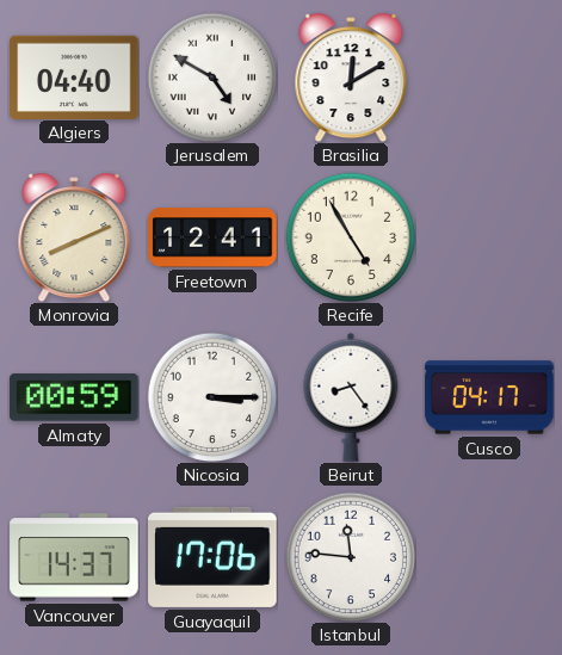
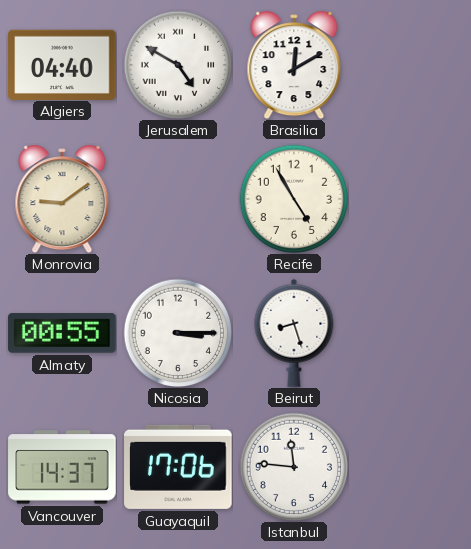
Monrovia: 8:11 -> 9:09 (62, 199)
Freetown: 12:41 -> none (212, 237)
Almaty: 00:59 -> 00:55 (62, 333)
Beirut: 8:24 -> 8:27 (294, 333)
Cusco: 04:17 -> none (489, 397)
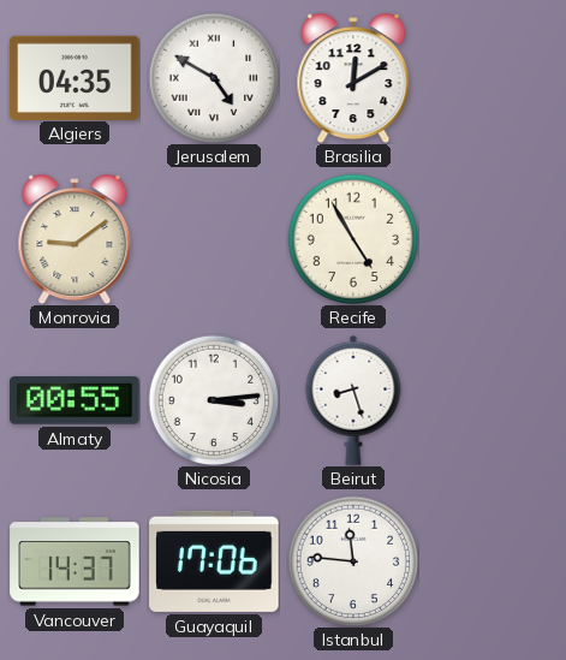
Algiers: 04:40 -> 04:35 (75, 77)
Nicosia: 3:15 -> 3:14 (214, 400)
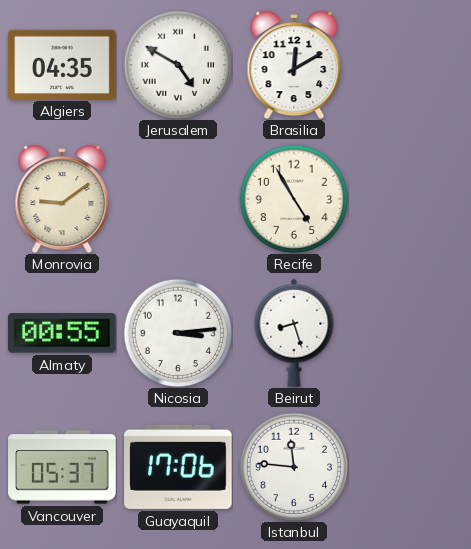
Vancouver: 14:37 -> 05:37 (62, 467)
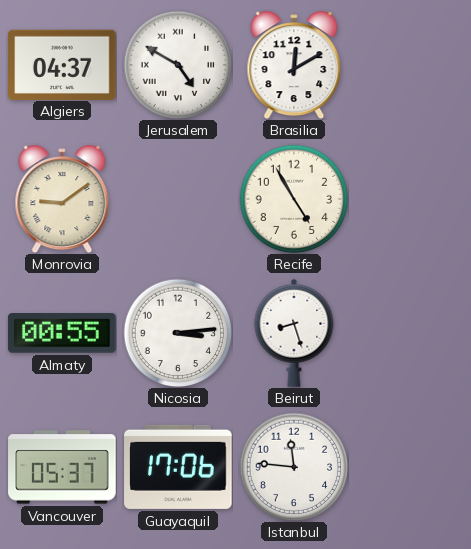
Algiers: 04:35 -> 04:37 (62, 64)
